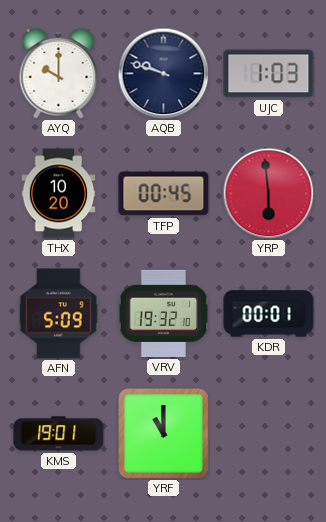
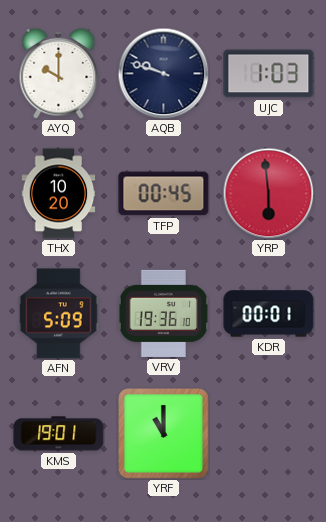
VRV: 19:32 -> 19:36 (163, 313)
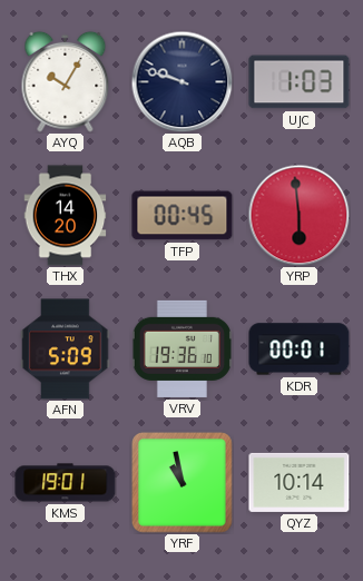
AYQ: 10:00 -> 10:05 (66, 81)
THX: 10:20 -> 14:20 (66, 216)
YRF: 11:00 -> 10:58 (183, 483)
QYZ: none -> 10:14 (300, 482)
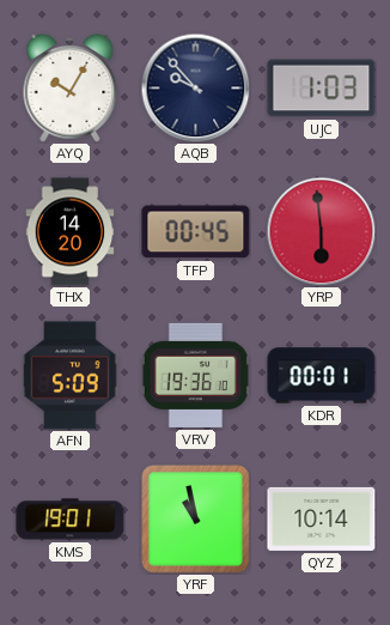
AQB: 9:48 -> 9:53 (195, 87)
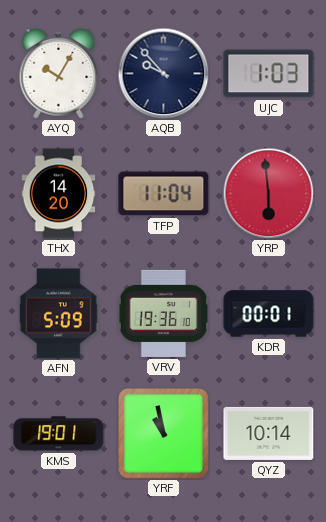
TFP: 00:45 -> 11:04 (164, 194)
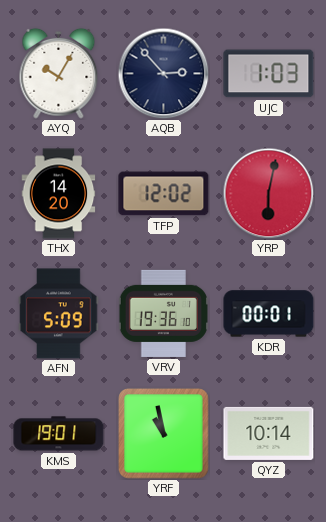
AQB: 9:53 -> 2:53 (163, 73)
TFP: 11:04 -> 12:02 (164, 194)
YRP: 5:59 -> 6:02 (268, 193)
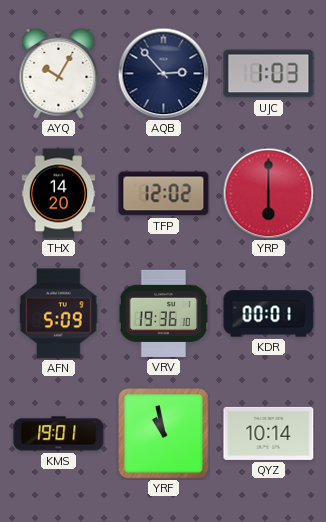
YRP: 6:02 -> 6:00 (268, 193)
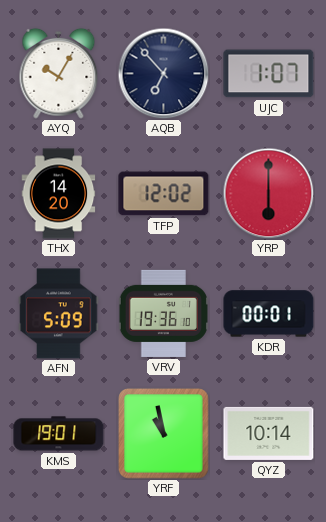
AQB: 2:53 -> 6:53 (163, 73)
UJC: 1:03 -> 1:07 (269, 74)
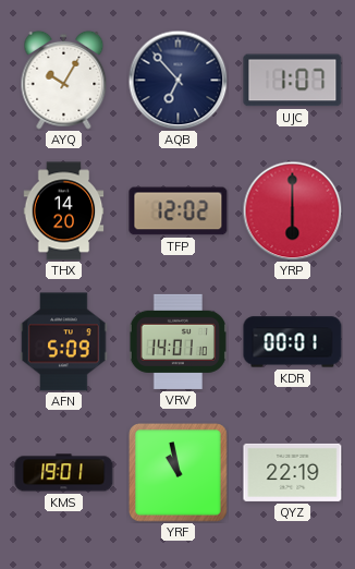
VRV: 19:36 -> 14:01 (177, 341)
QYZ: 10:14 -> 22:19 (293, 472)
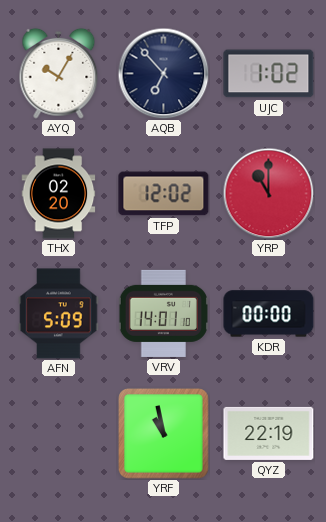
UJC: 1:07 -> 1:02 (269, 74)
THX: 14:20 -> 02:20 (59, 194)
YRP: 6:00 -> 11:00 (268, 193)
KDR: 00:01 -> 00:00 (269, 314)
KMS: 19:01 -> none (64, 473)
